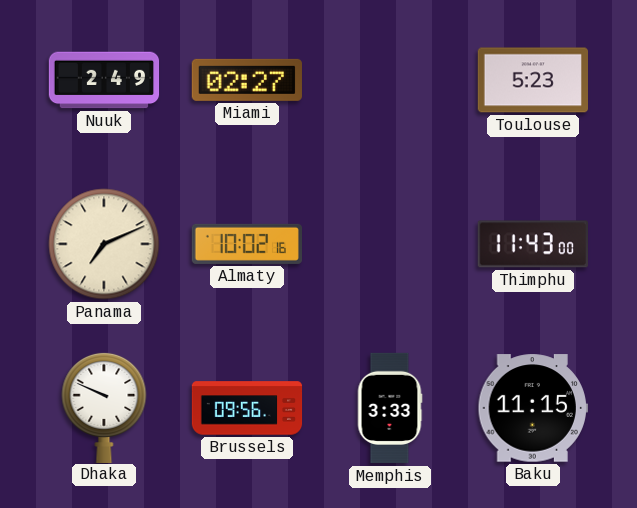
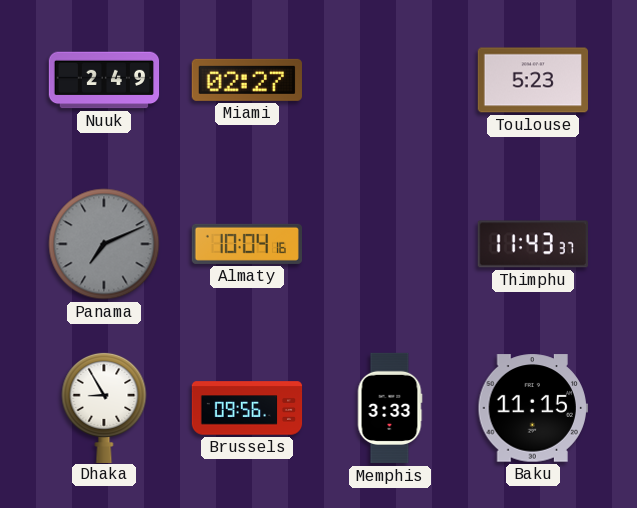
Panama dial: cream -> grey (104, 244)
Almaty: 10:02 -> 10:04 (246, 244)
Thimphu: 11:43:00 -> 11:43:37 (533, 244)
Dhaka: 9:49 -> 8:55 (104, 407)
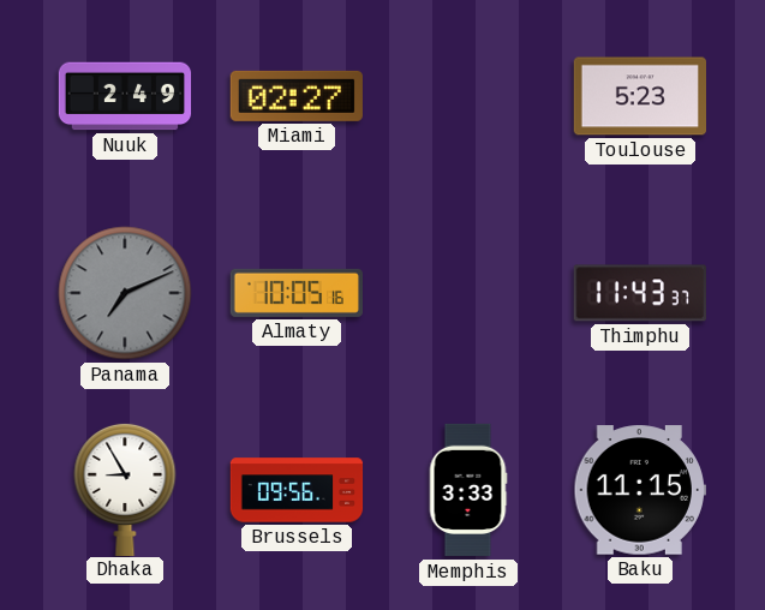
Almaty: 10:04 -> 10:05 (295, 293)
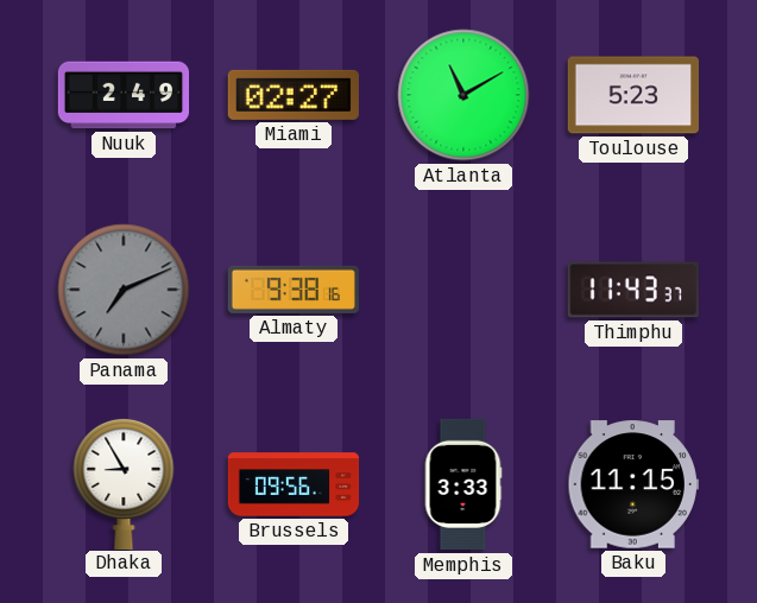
Atlanta: none -> 11:10 (463, 95)
Almaty: 10:05 -> 9:38 (292, 290)
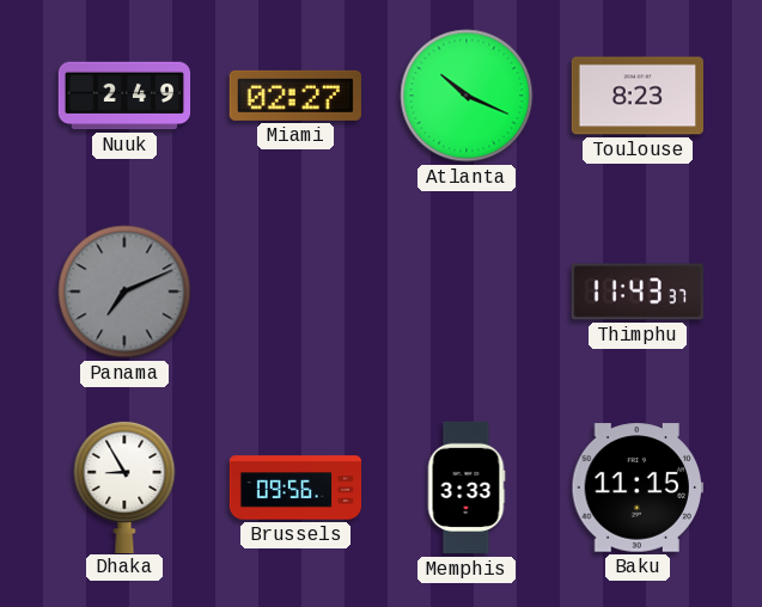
Atlanta: 11:10 -> 10:19 (467, 96)
Toulouse: 5:23 -> 8:23 (636, 96)
Almaty: 9:38 -> none (292, 290)
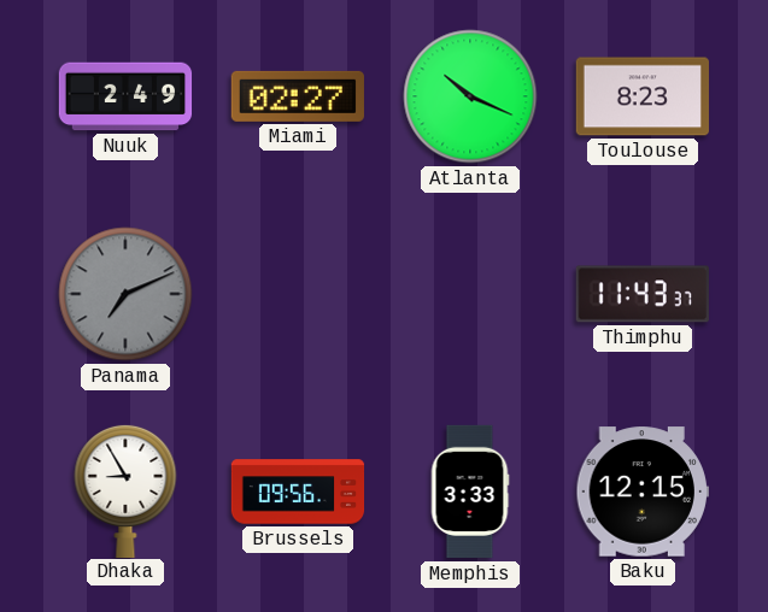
Baku: 11:15 -> 12:15 (641, 492)
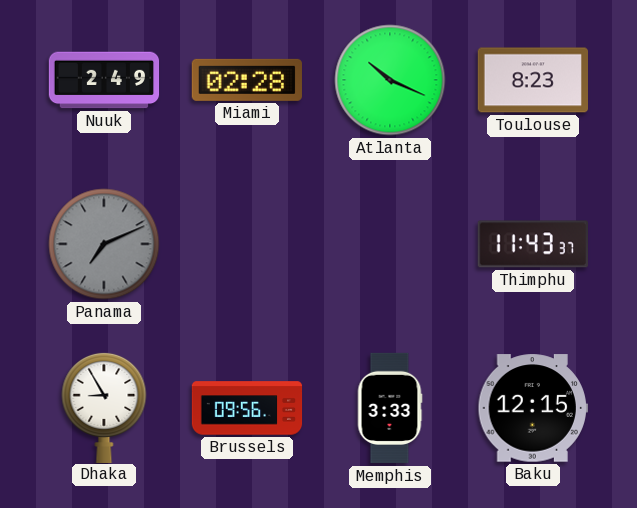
Miami: 02:27 -> 02:28 (247, 80)
